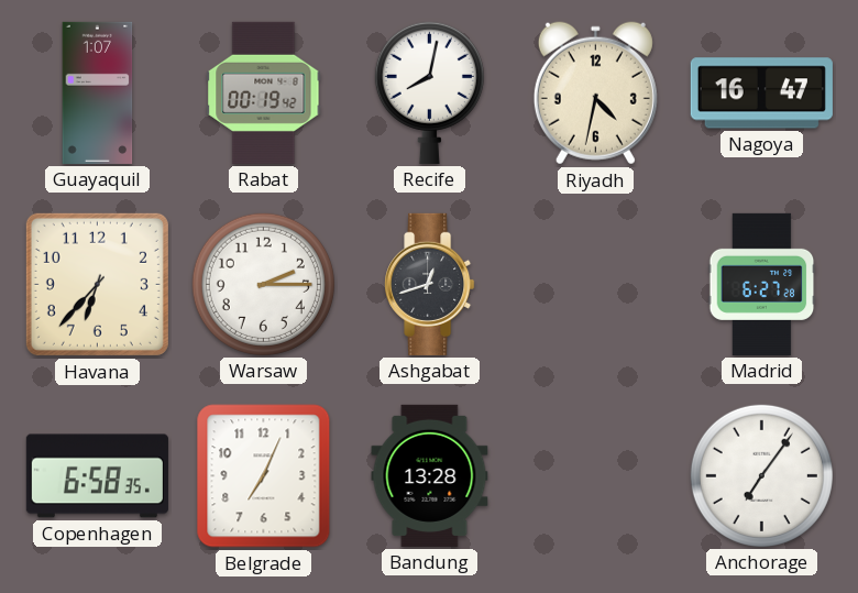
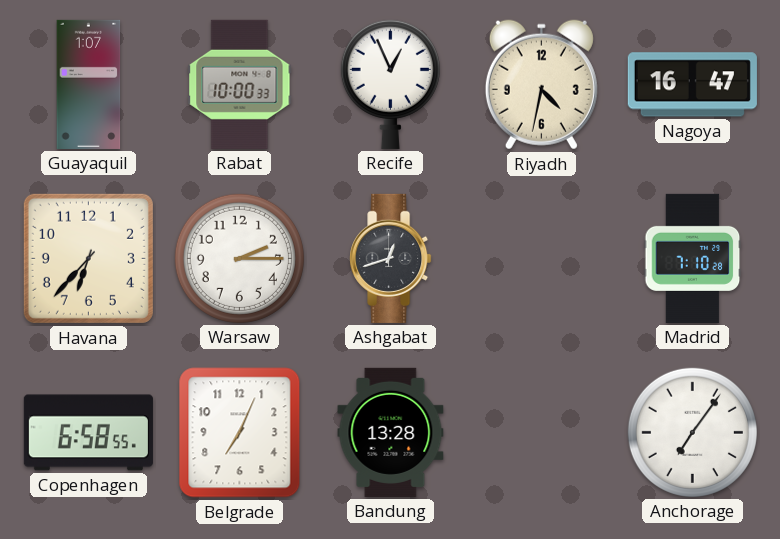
Rabat: 00:19 -> 10:00 (240, 84)
Recife: 8:02 -> 12:56 (390, 84)
Madrid: 6:27 -> 7:10 (693, 258)
Copenhagen: 6:58:35 -> 6:58:55 (88, 433)
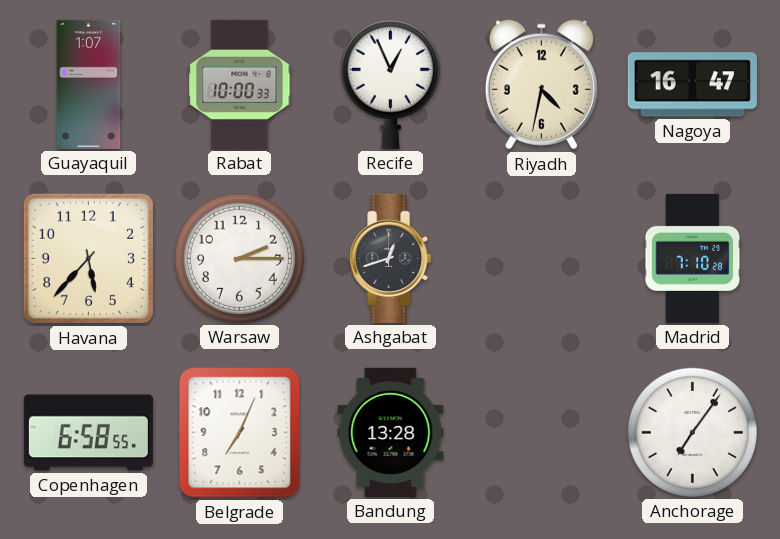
Havana: 6:37 -> 5:37 (88, 258)
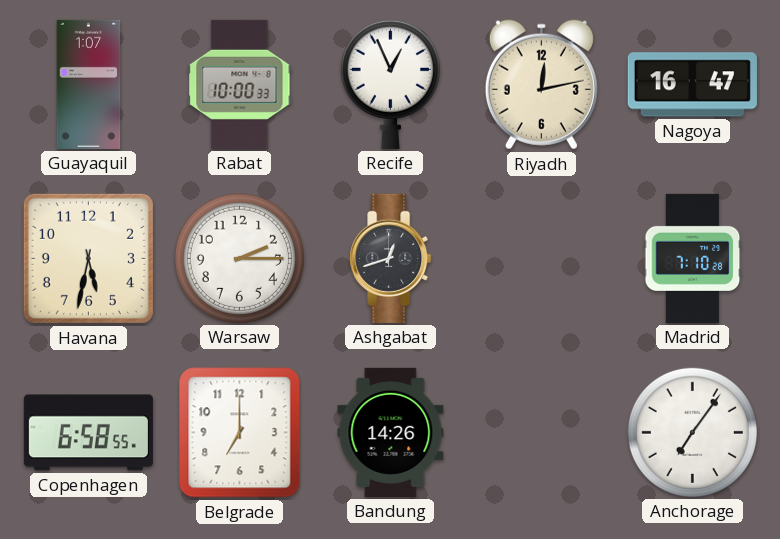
Riyadh: 4:32 -> 12:13 (541, 85)
Havana: 5:37 -> 5:32 (88, 258)
Belgrade: 7:04 -> 7:00 (240, 433)
Bandung: 13:28 -> 14:26 (391, 432)
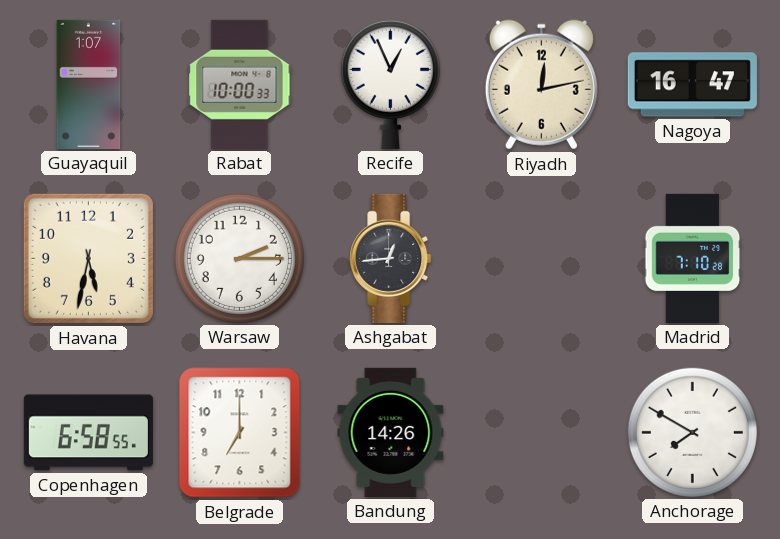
Ashgabat: 12:42 -> 12:44 (391, 258)
Anchorage: 7:06 -> 7:50 (692, 432)
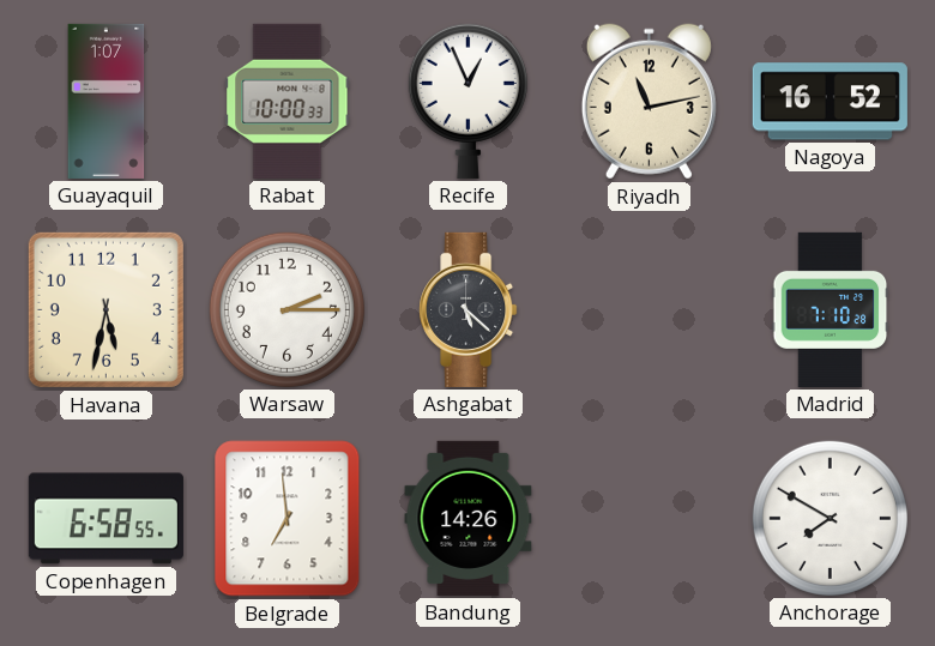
Riyadh: 12:13 -> 11:13 (649, 102)
Nagoya: 16:47 -> 16:52 (830, 102)
Ashgabat: 12:44 -> 5:22 (469, 309)
Belgrade: 7:00 -> 6:59 (288, 519)
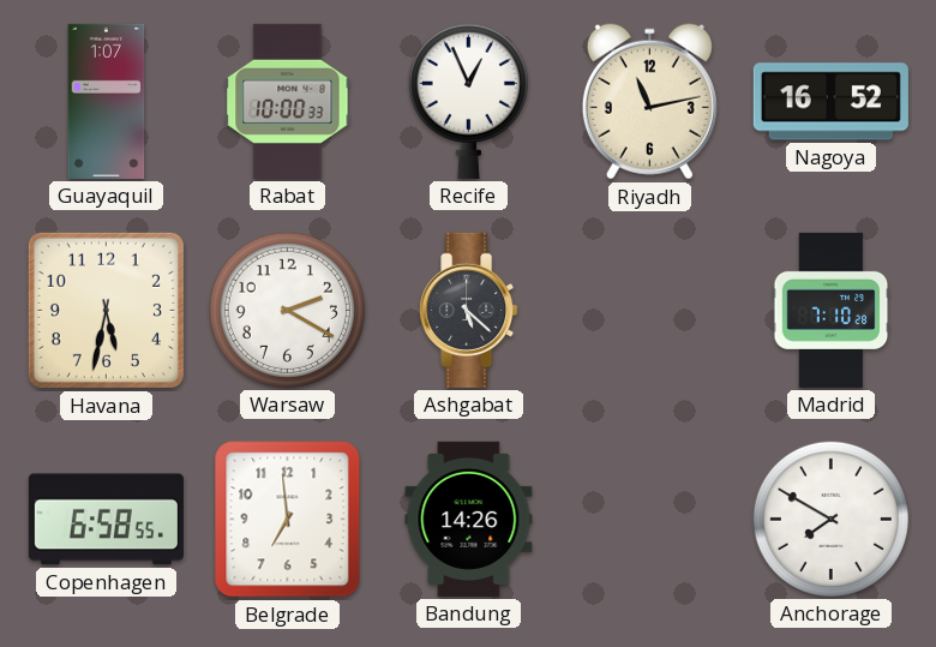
Warsaw: 2:15 -> 2:20 (287, 310)
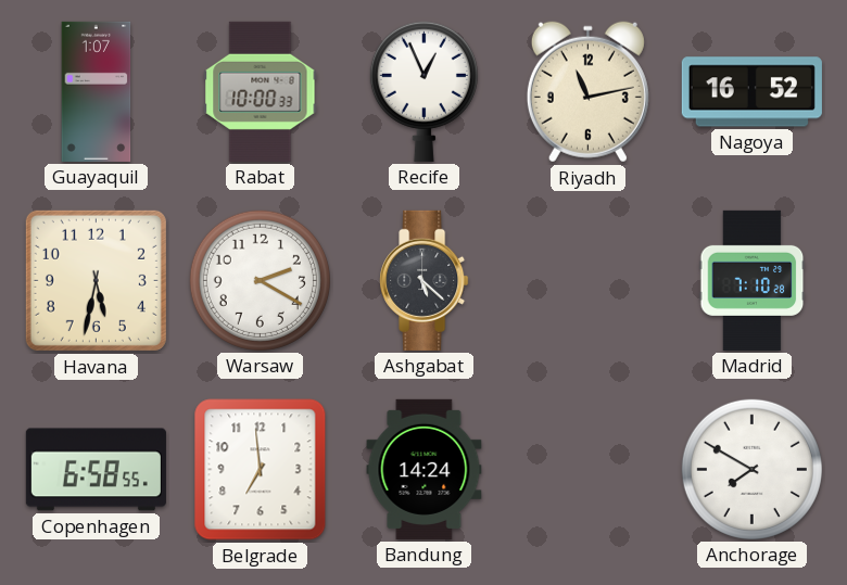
Bandung: 14:26 -> 14:24 (425, 469)
